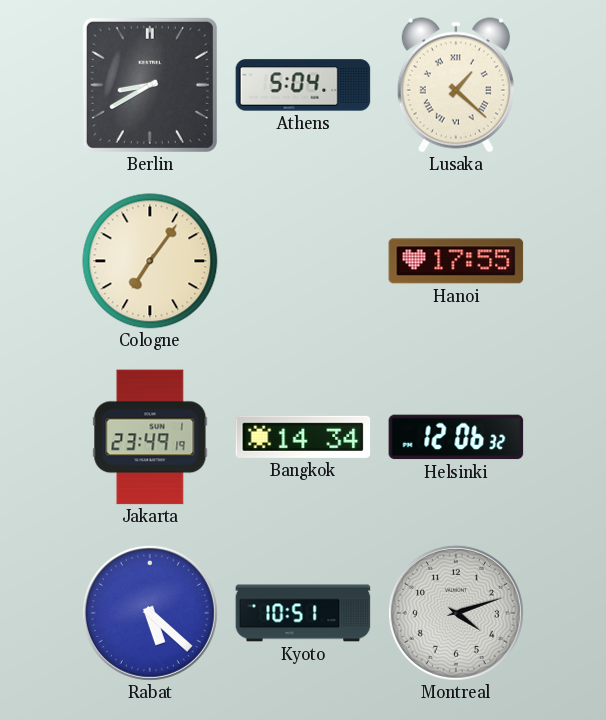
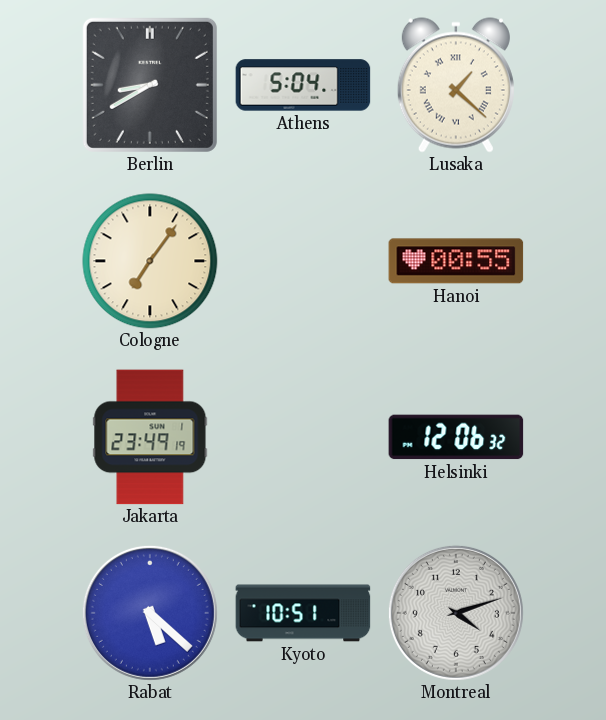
Hanoi: 17:55 -> 00:55 (456, 261)
Bangkok: 14:34 -> none (303, 437)
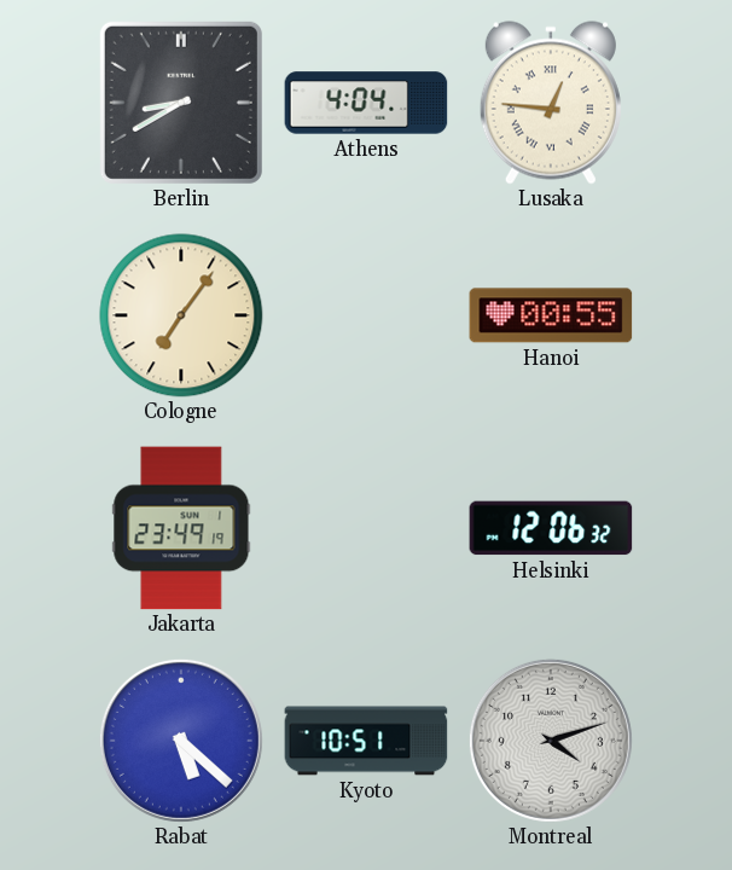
Athens: 5:04 -> 4:04 (366, 103)
Lusaka: 1:22 -> 12:46 (551, 103)
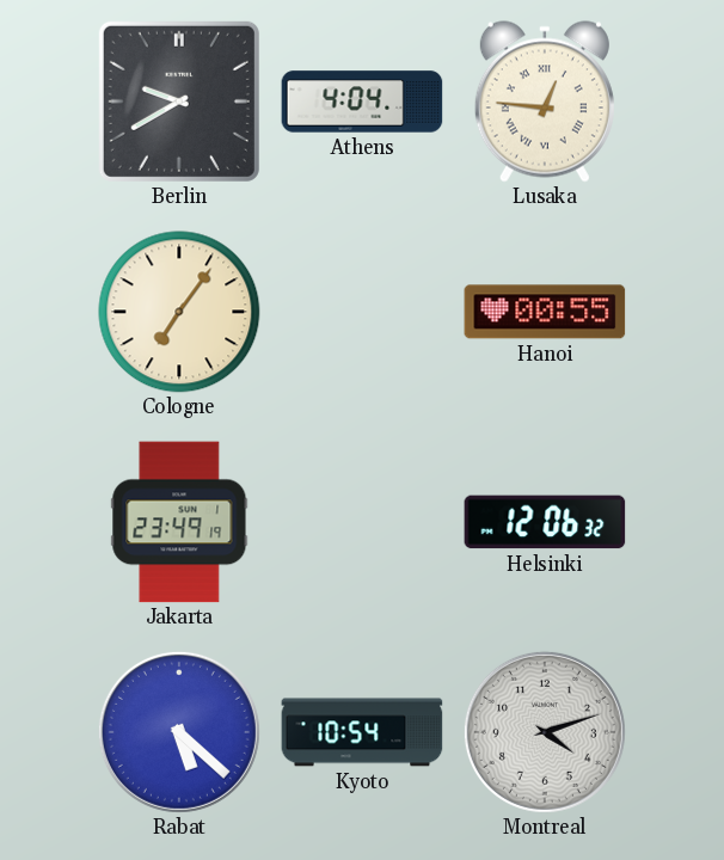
Berlin: 8:40 -> 9:40 (179, 102)
Kyoto: 10:51 -> 10:54 (362, 732)
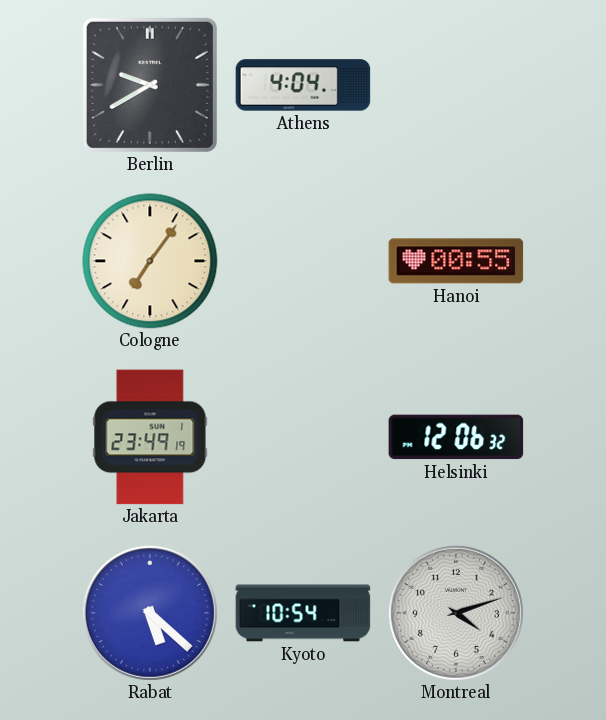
Lusaka: 12:46 -> none (545, 102)
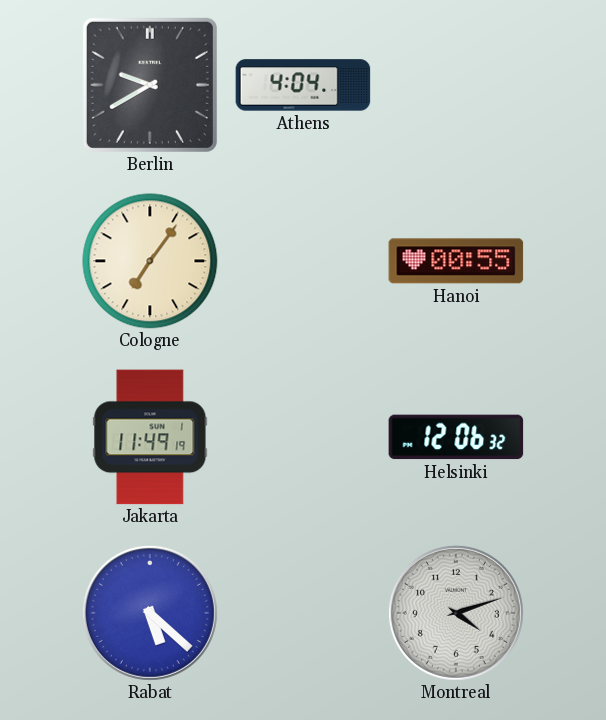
Jakarta: 23:49 -> 11:49 (150, 437)
Kyoto: 10:54 -> none (303, 613)
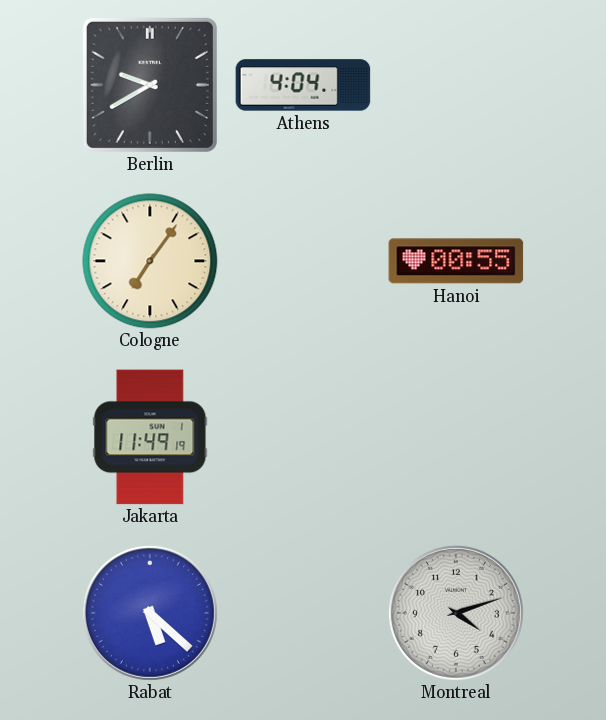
Helsinki: 12:06 -> none (456, 437)
